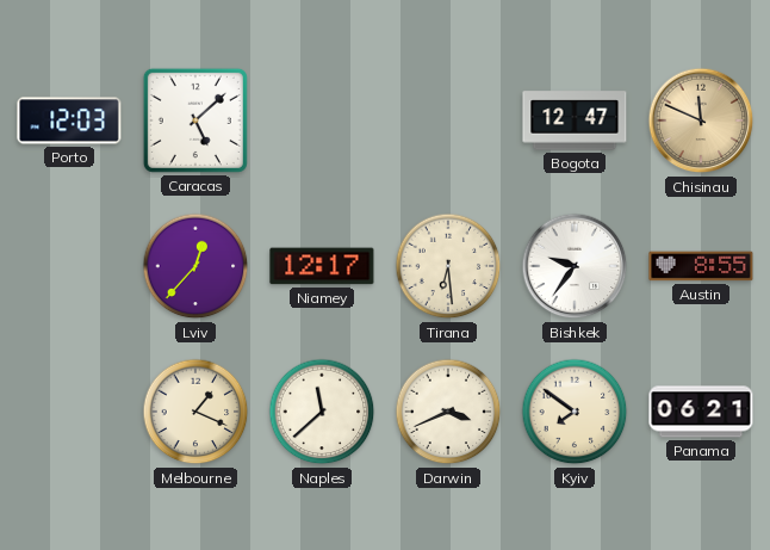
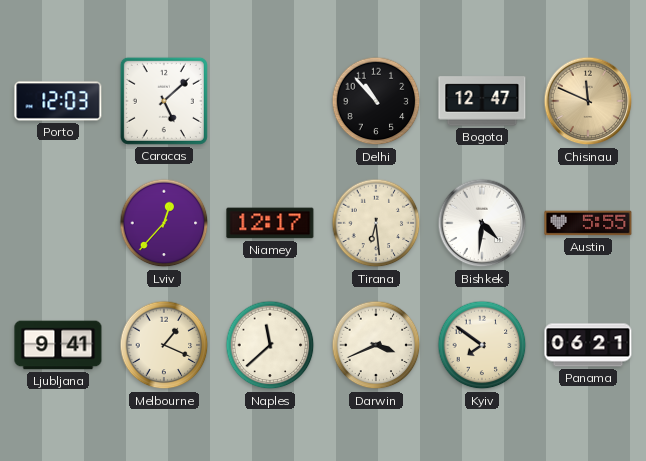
Delhi: none -> 10:53 (376, 101)
Bishkek: 9:36 -> 4:31 (482, 223)
Austin: 8:55 -> 5:55 (588, 223)
Ljubljana: none -> 9:41 (58, 345)
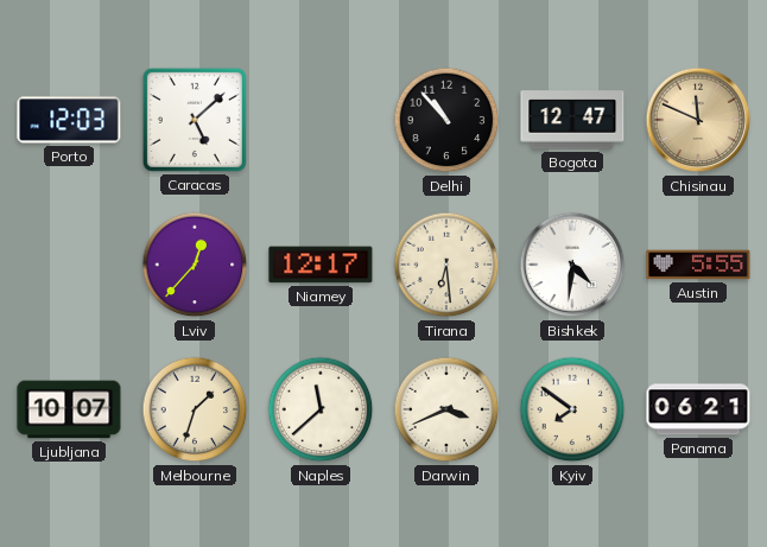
Ljubljana: 9:41 -> 10:07 (69, 409)
Melbourne: 1:19 -> 1:33 (195, 409)
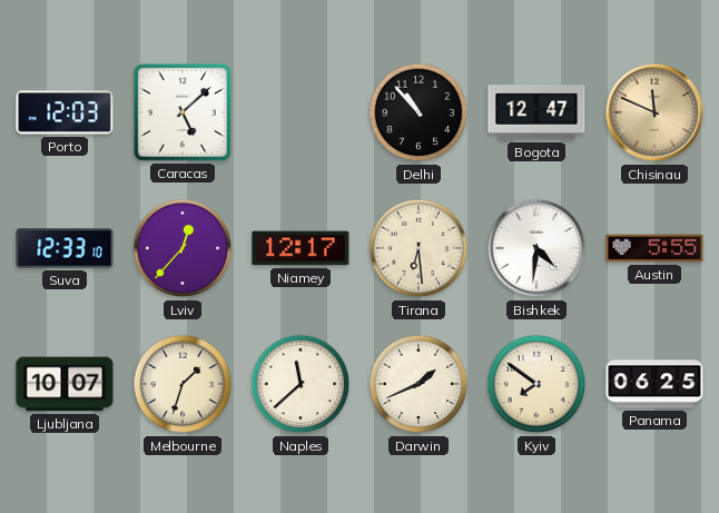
Suva: none -> 12:33 (65, 248)
Darwin: 3:41 -> 1:41 (418, 384)
Panama: 06:21 -> 06:25 (654, 384)
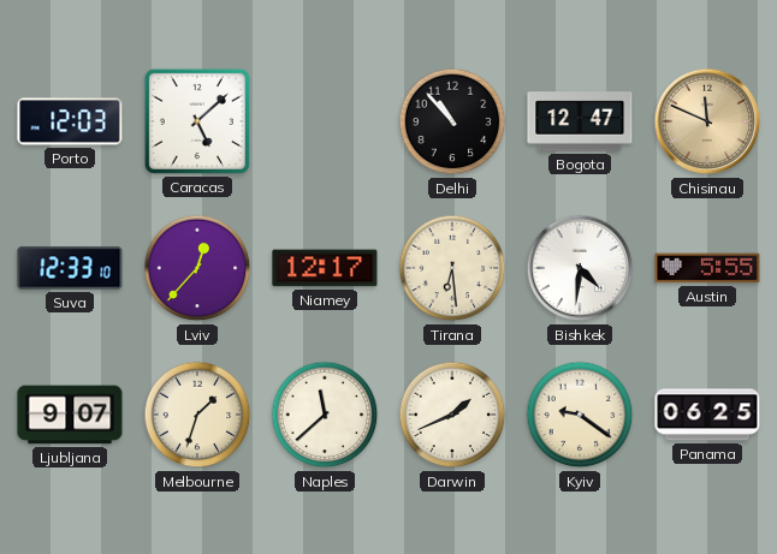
Ljubljana: 10:07 -> 9:07 (70, 415)
Kyiv: 7:51 -> 9:21 (580, 415)
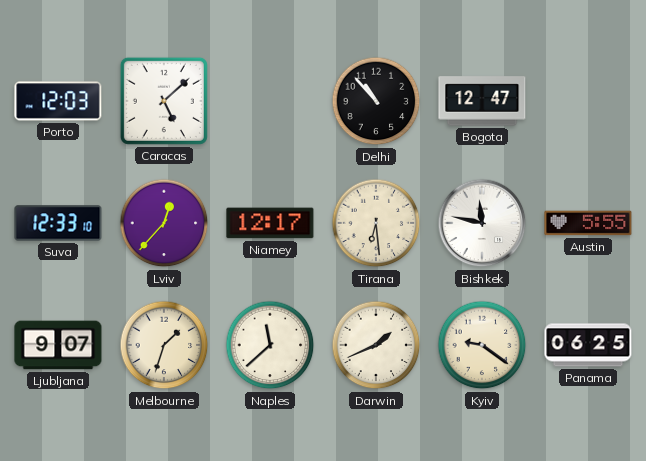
Chisinau: 11:49 -> none (707, 121)
Bishkek: 4:31 -> 11:47 (482, 223)
